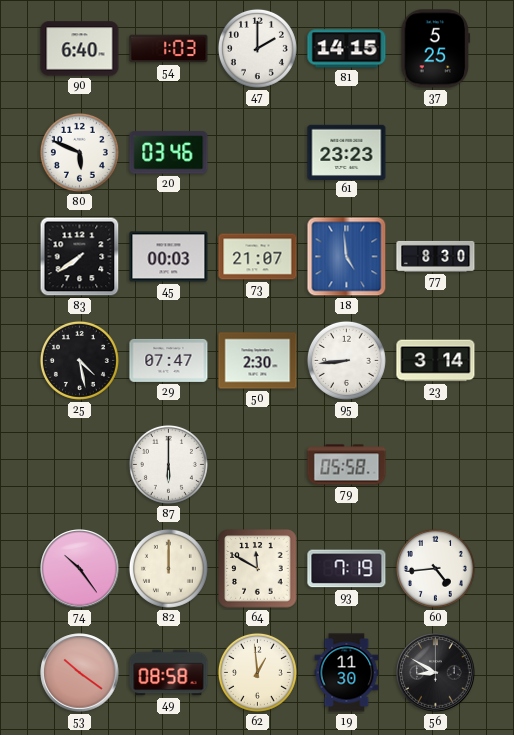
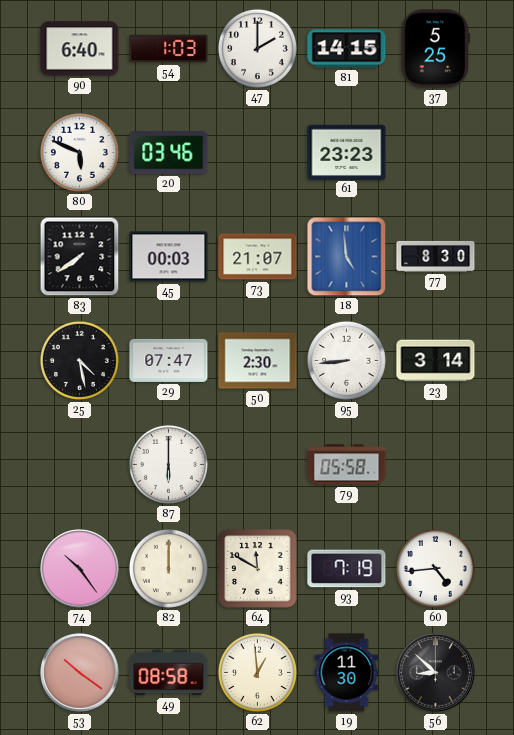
56: 8:50 -> 8:52 (436, 673)
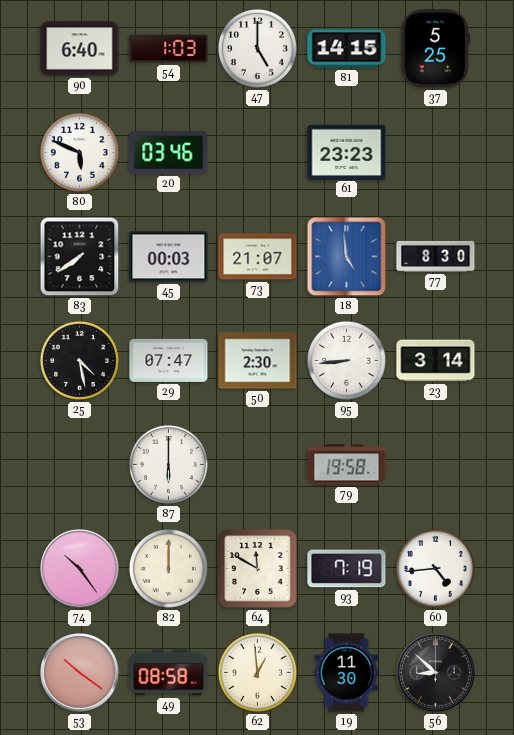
47: 2:00 -> 5:00 (257, 48)
79: 05:58 -> 19:58 (347, 465)
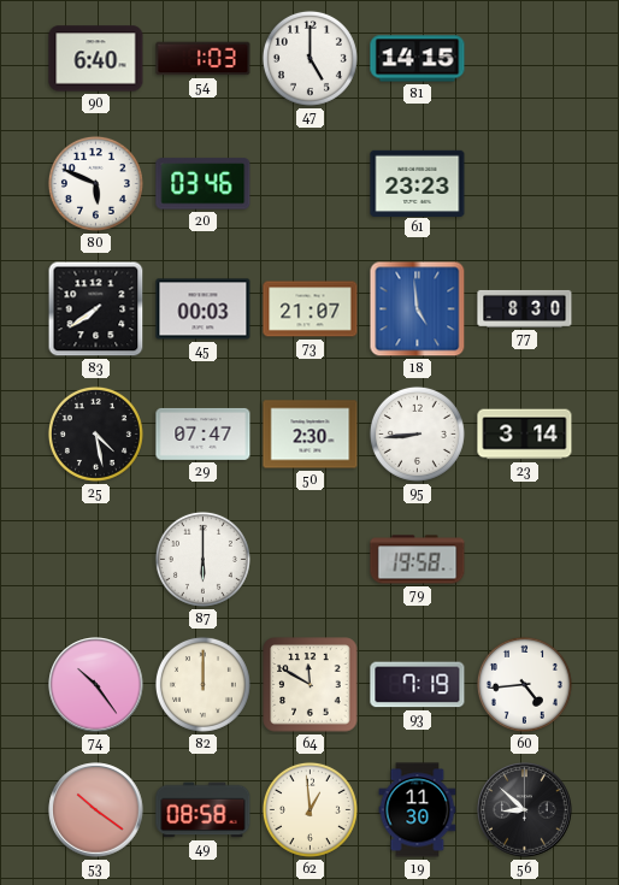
37: 5:25 -> none (436, 49)
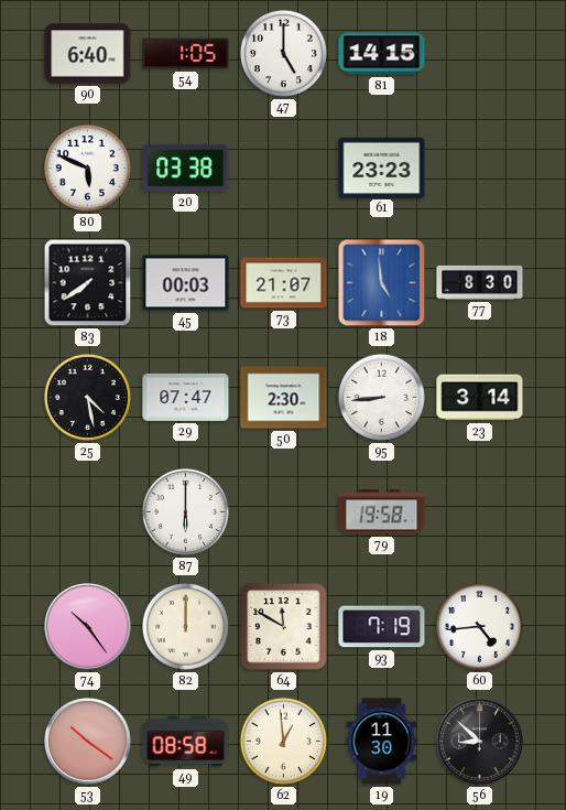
54: 1:03 -> 1:05 (186, 54)
20: 03:46 -> 03:38 (186, 169)
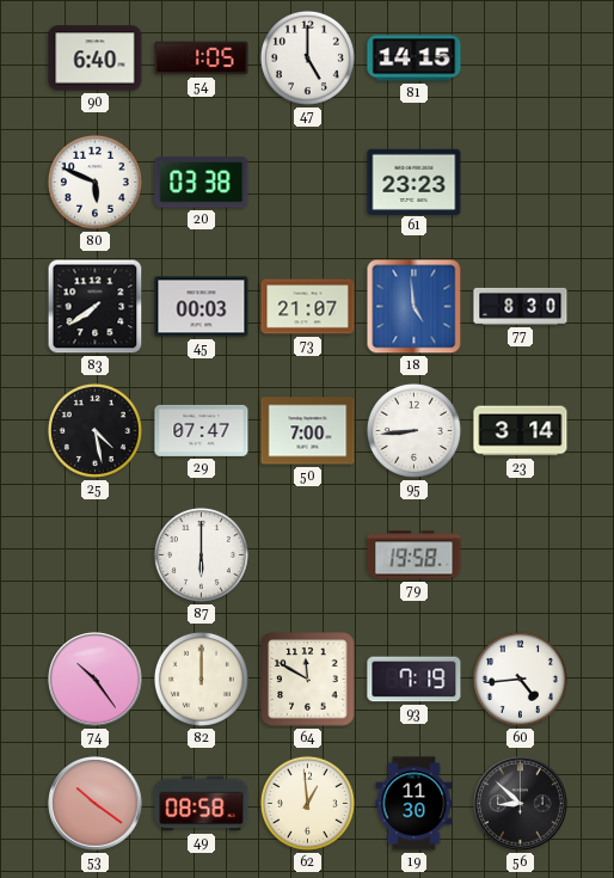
50: 2:30 -> 7:00 (308, 431)
